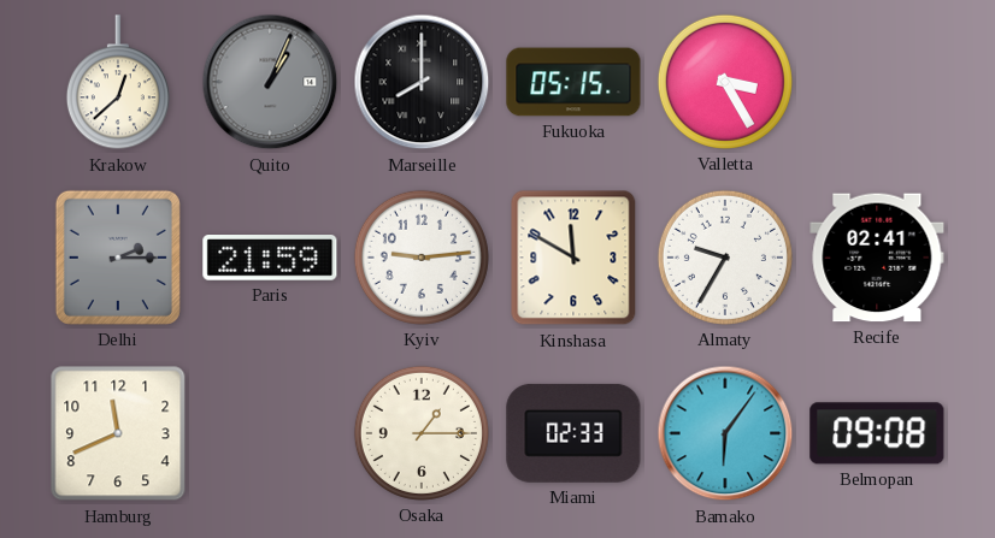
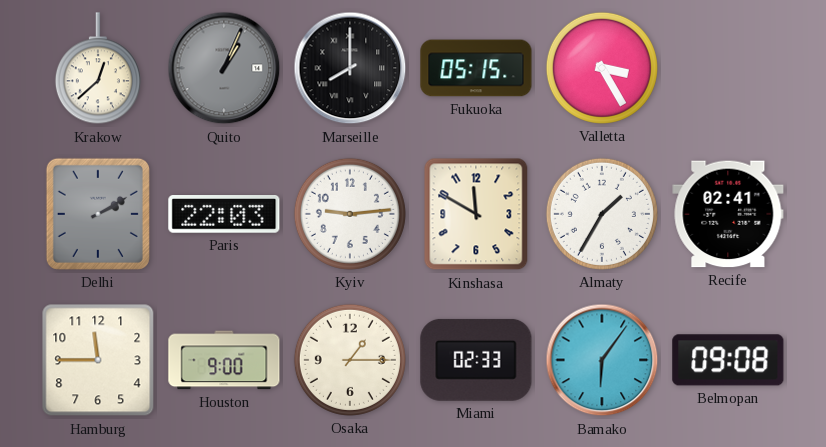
Delhi: 2:15 -> 2:10 (98, 214)
Paris: 21:59 -> 22:03 (224, 215)
Almaty: 9:35 -> 1:35 (602, 214)
Hamburg: 11:41 -> 11:45 (98, 360)
Houston: none -> 9:00 (224, 360)
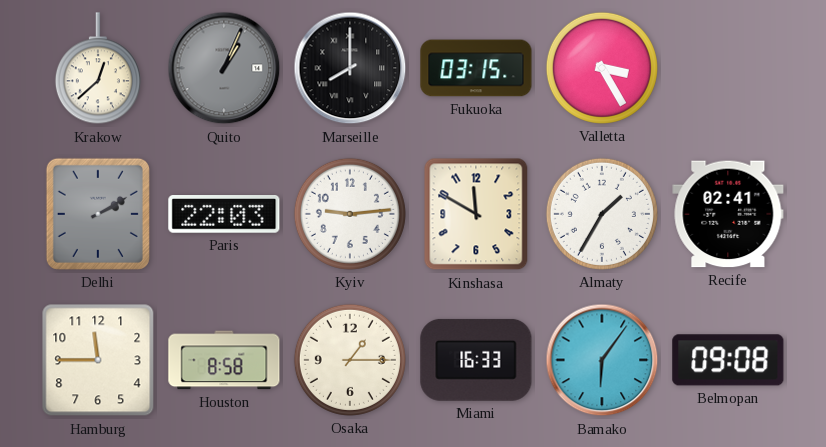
Fukuoka: 05:15 -> 03:15 (476, 68)
Houston: 9:00 -> 8:58 (224, 360)
Miami: 02:33 -> 16:33 (476, 360)
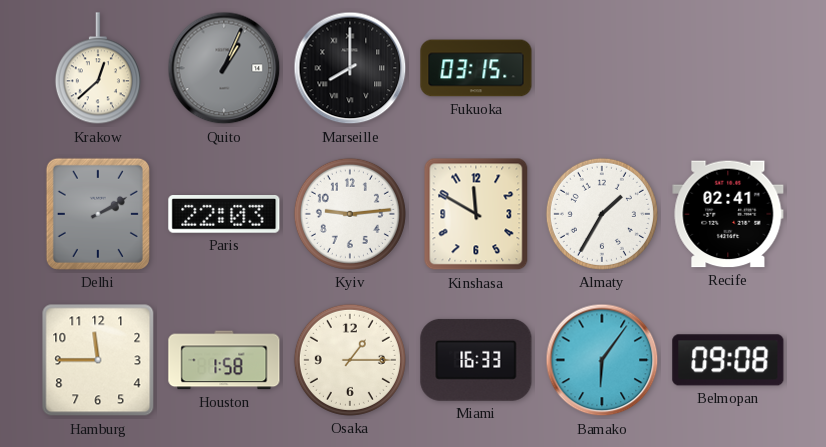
Valletta: 3:25 -> none (602, 68)
Houston: 8:58 -> 1:58 (224, 360)
